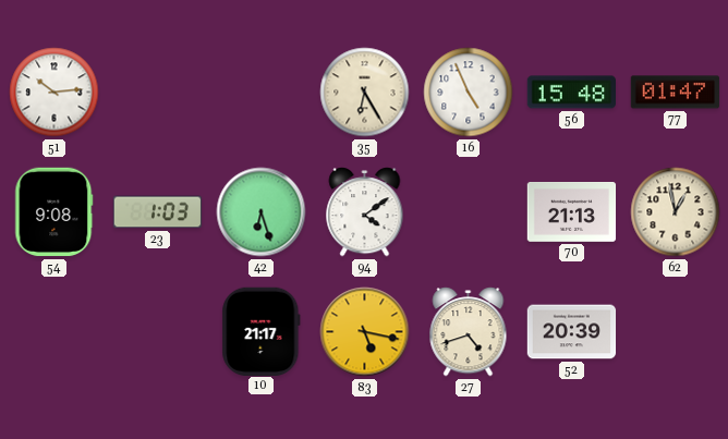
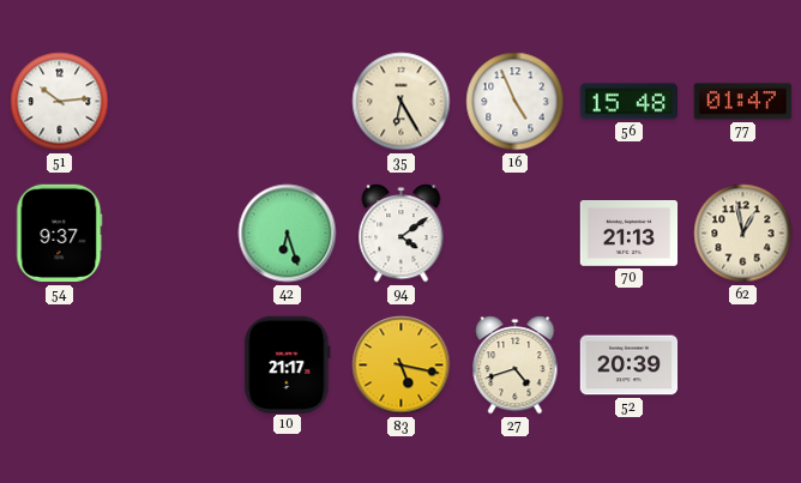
54: 9:08 -> 9:37 (60, 234)
23: 1:03 -> none (158, 212)
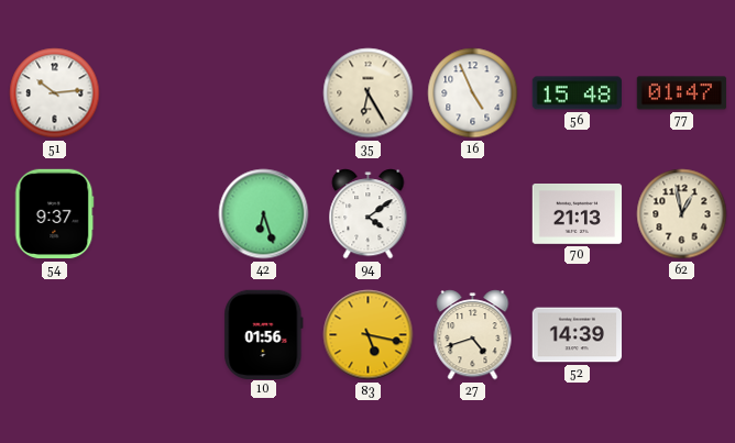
10: 21:17 -> 01:56 (264, 334)
52: 20:39 -> 14:39 (578, 335)
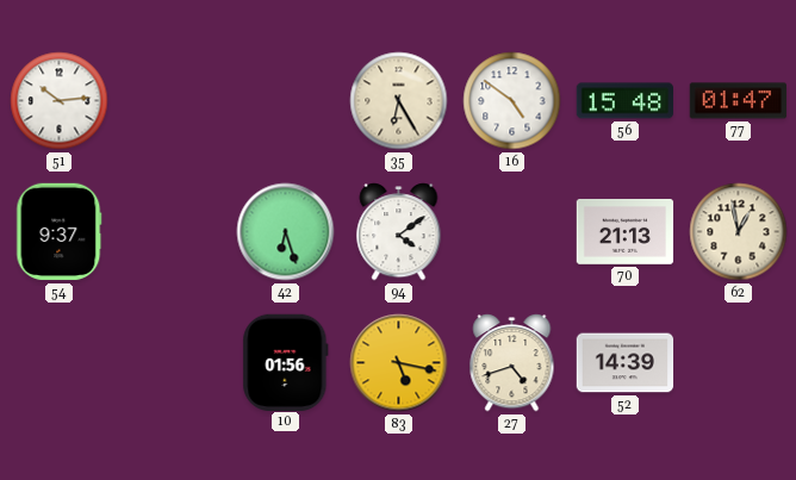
16: 4:56 -> 4:51 (512, 101)
